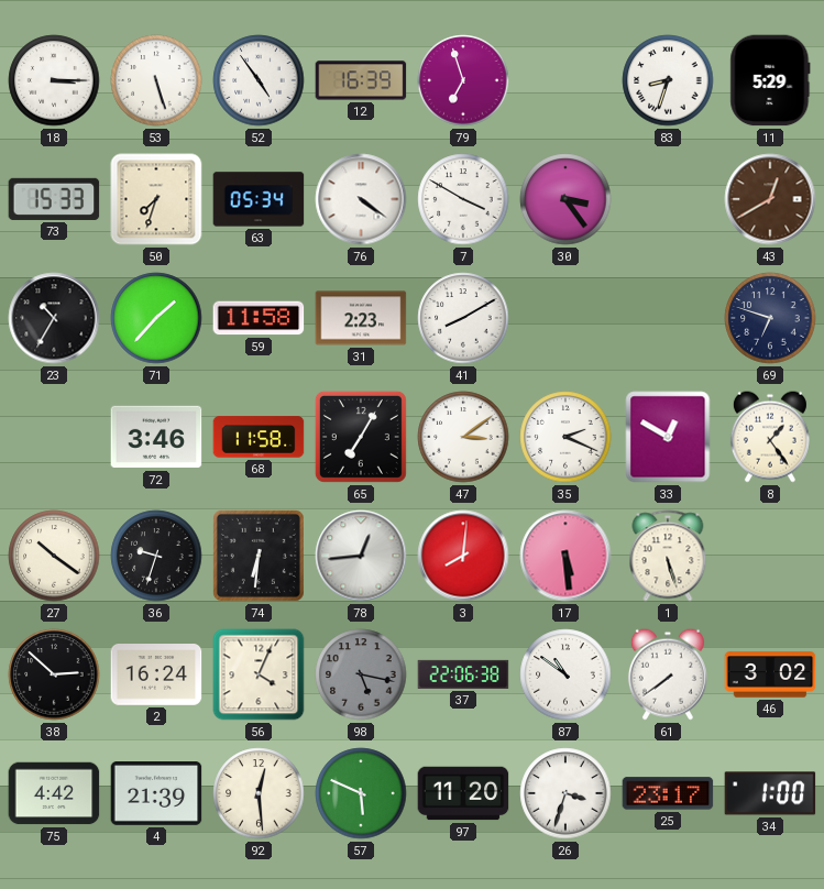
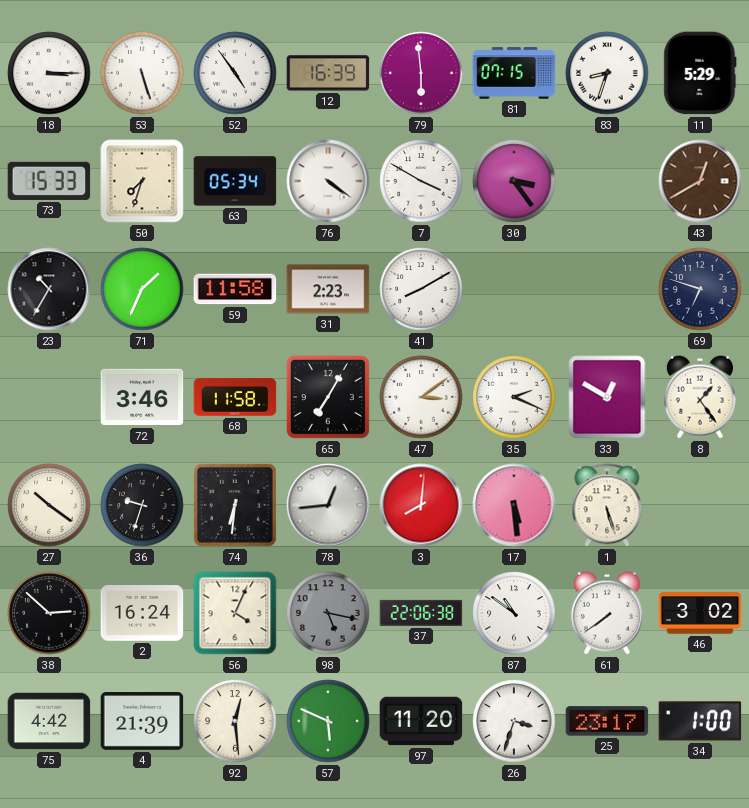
79: 6:57 -> 5:59 (421, 73)
81: none -> 07:15 (514, 73)
71: 1:37 -> 1:34 (142, 289)
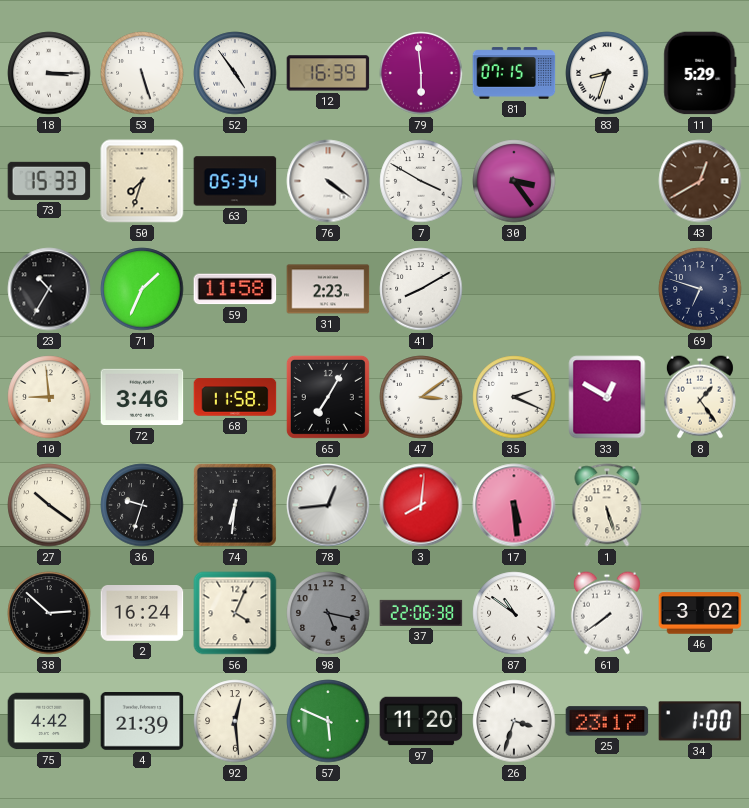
10: none -> 8:59 (49, 397)
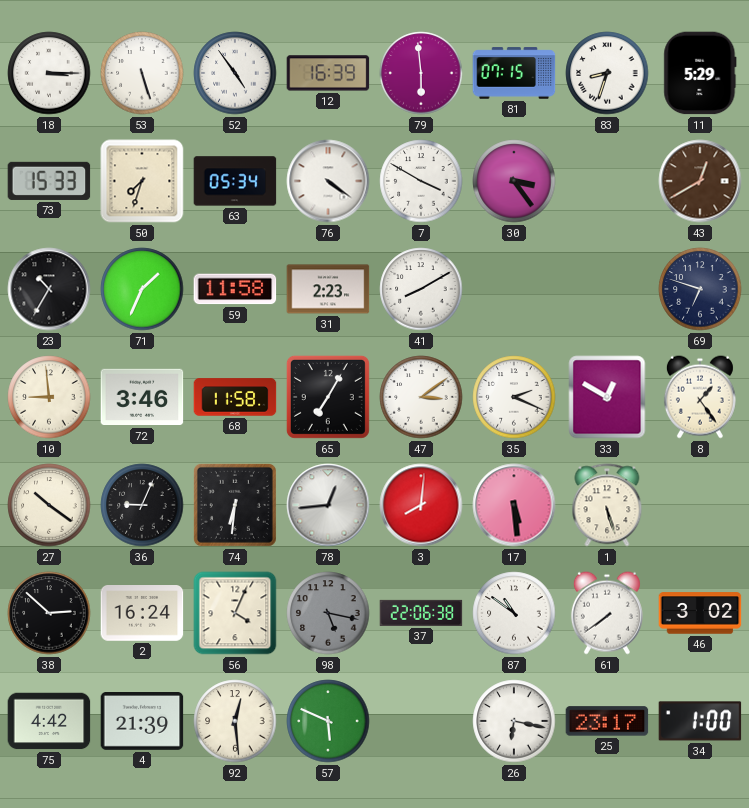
36: 9:33 -> 9:04 (142, 505)
97: 11:20 -> none (421, 721)
26: 3:33 -> 6:17 (514, 721)
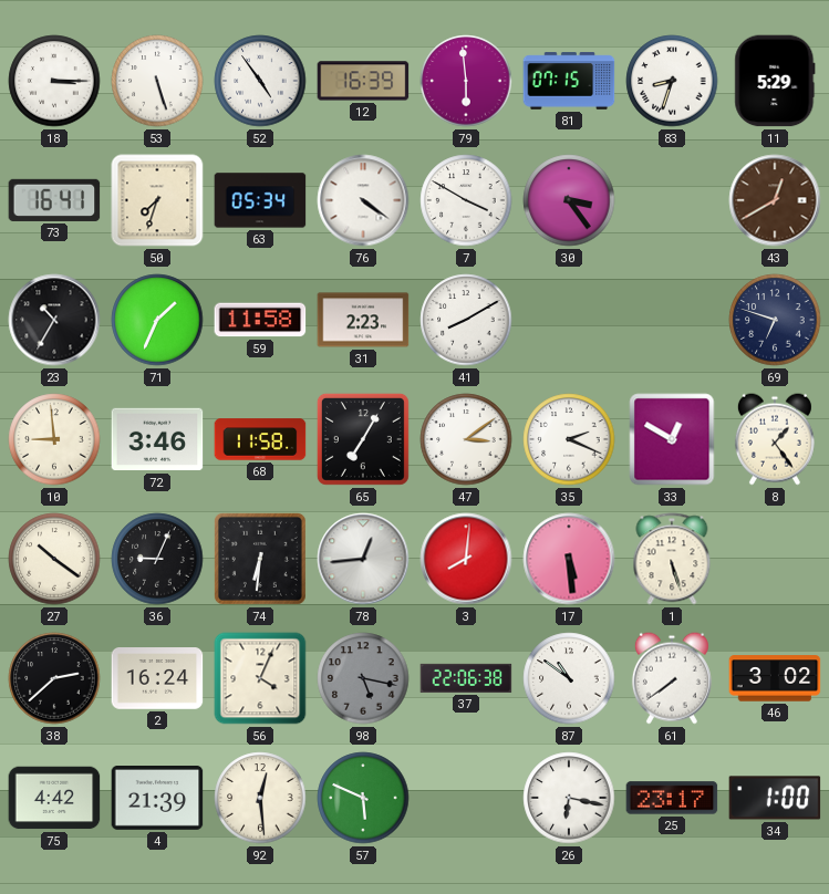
73: 15:33 -> 16:41 (54, 200)
38: 2:52 -> 2:38 (54, 678)
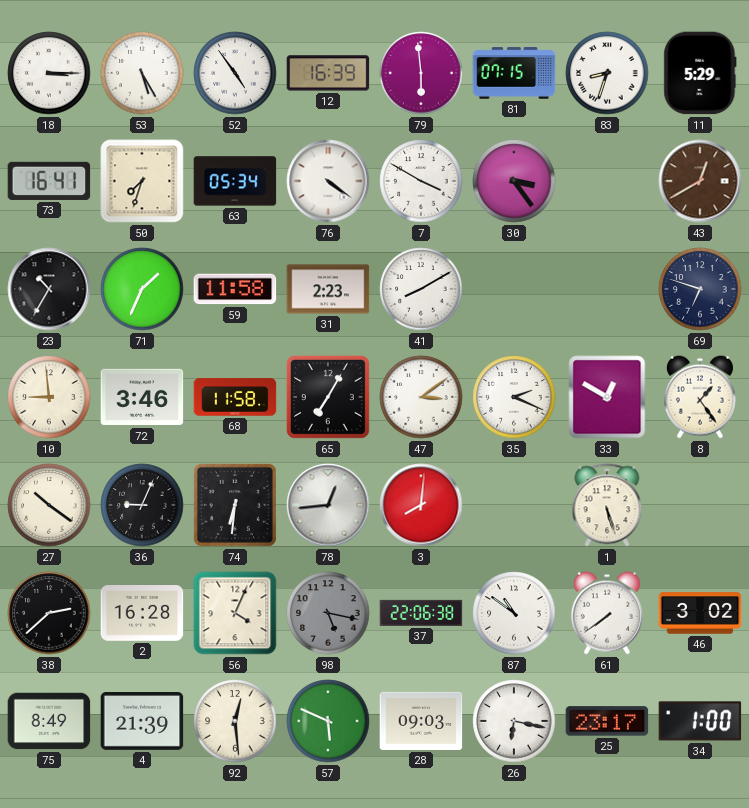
53: 5:27 -> 5:25 (142, 73)
17: 5:29 -> none (569, 559)
2: 16:24 -> 16:28 (142, 614)
75: 4:42 -> 8:49 (49, 721)
28: none -> 09:03 (421, 721)
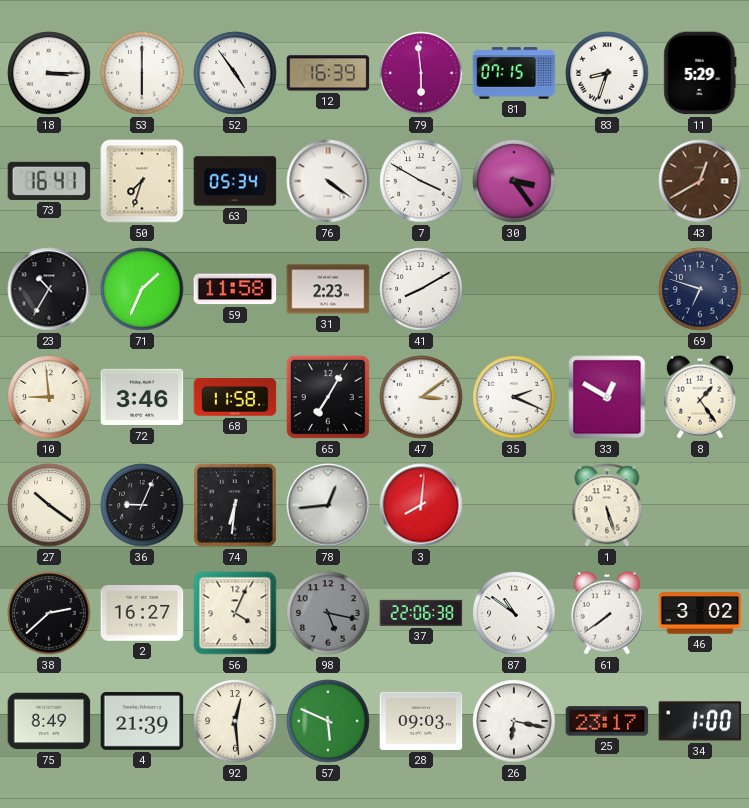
53: 5:25 -> 6:00 (142, 73)
2: 16:28 -> 16:27 (142, 614)
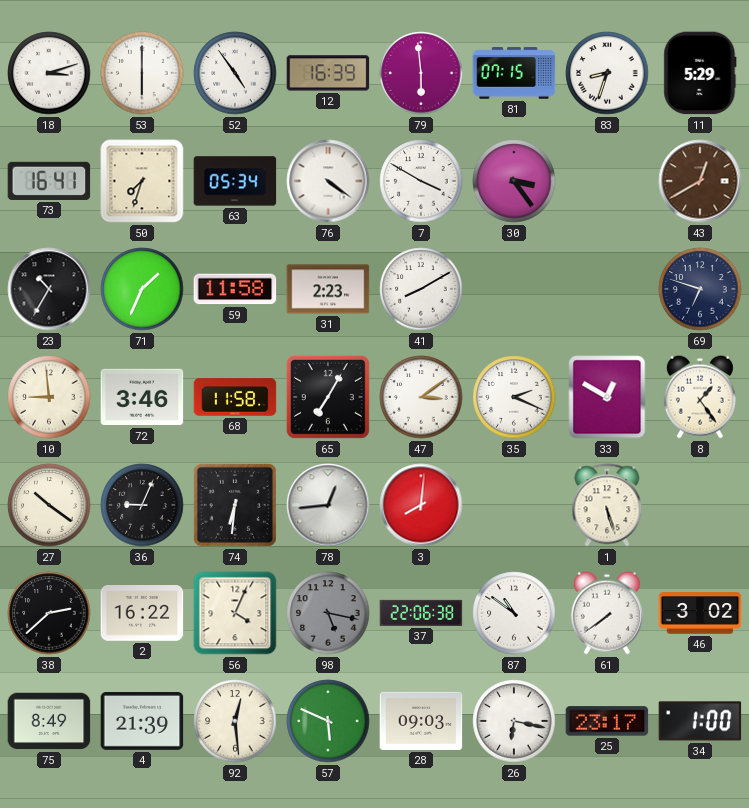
18: 3:15 -> 3:12 (49, 73)
2: 16:27 -> 16:22 (142, 614)
